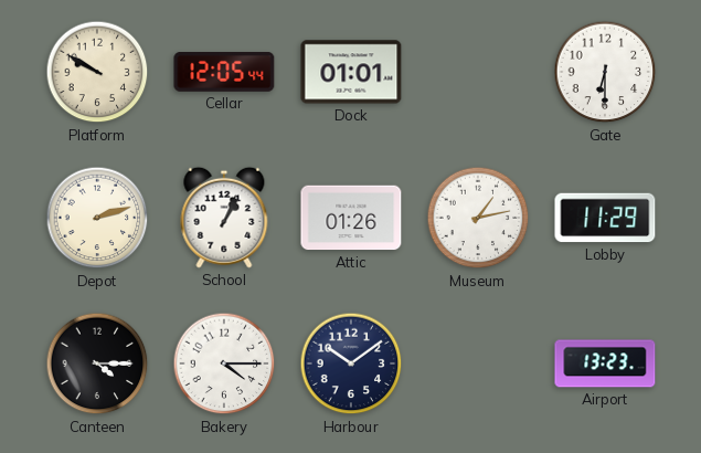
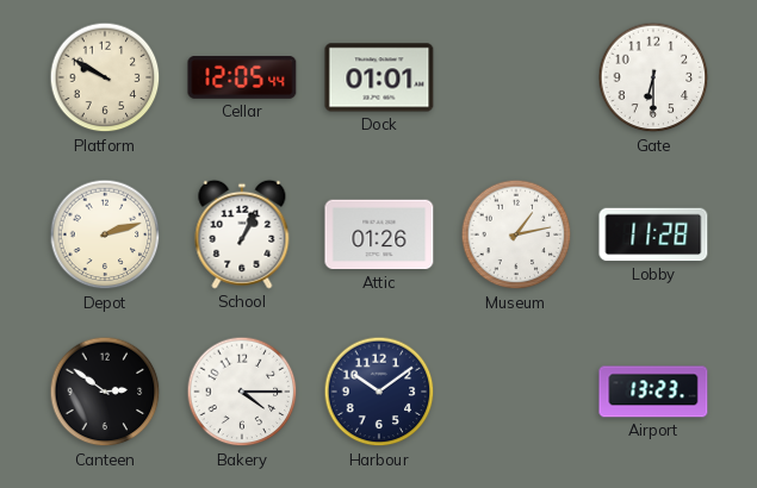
Lobby: 11:29 -> 11:28 (653, 234)
Canteen: 4:15 -> 2:51 (105, 392)
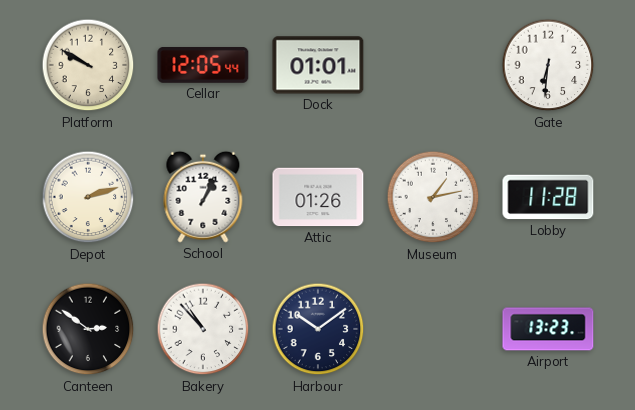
Gate: 6:30 -> 6:31 (548, 65)
Bakery: 4:15 -> 10:53 (203, 329)
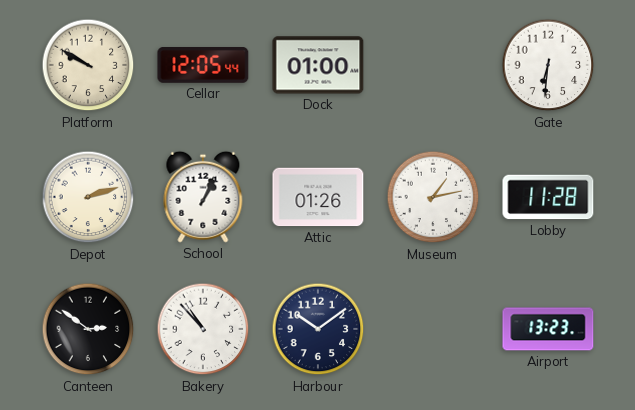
Dock: 01:01 -> 01:00 (318, 65)
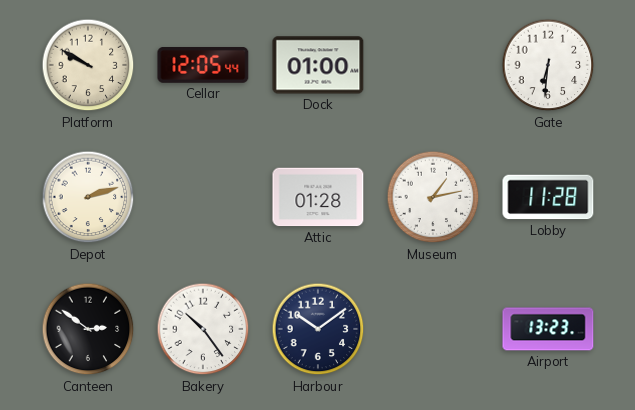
School: 1:04 -> none (203, 197)
Attic: 01:26 -> 01:28 (318, 197)
Bakery: 10:53 -> 10:24 (203, 329)
